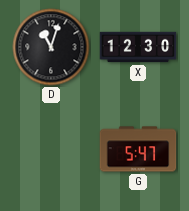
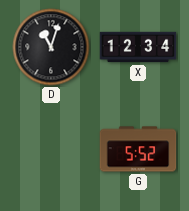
X: 12:30 -> 12:34 (138, 47)
G: 5:47 -> 5:52 (138, 149)
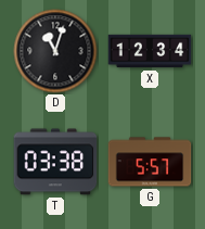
T: none -> 03:38 (55, 162)
G: 5:52 -> 5:57 (150, 162)
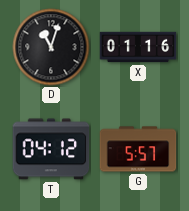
X: 12:34 -> 01:16 (138, 47)
T: 03:38 -> 04:12 (51, 149)
